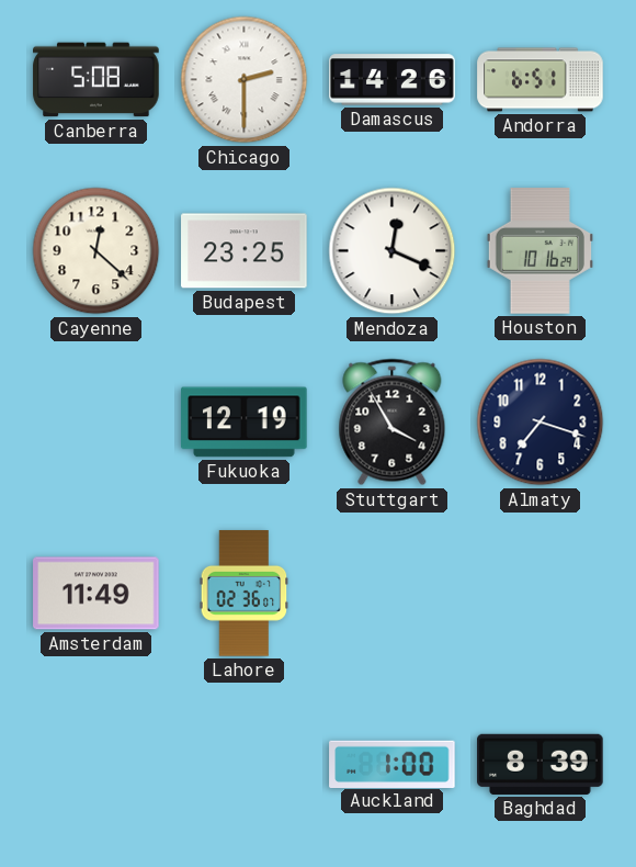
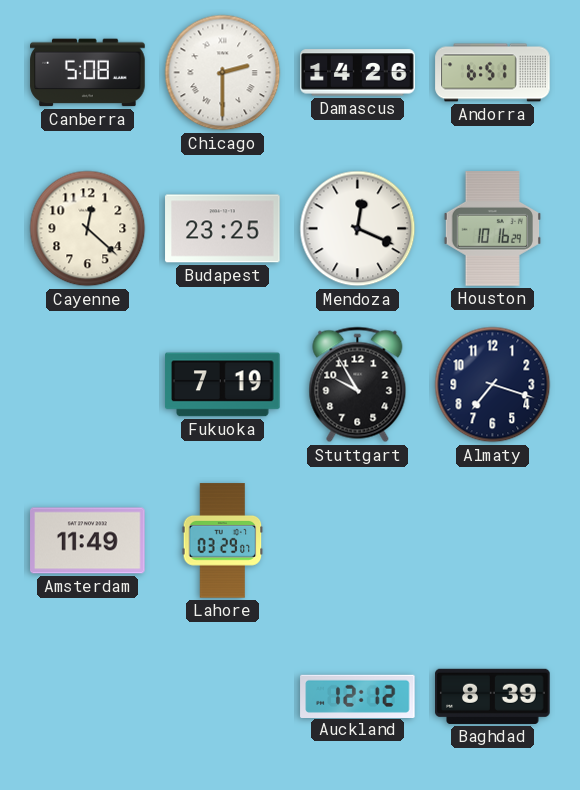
Fukuoka: 12:19 -> 7:19 (223, 385)
Stuttgart: 3:55 -> 9:55 (358, 385)
Lahore: 02:36 -> 03:29 (223, 541)
Auckland: 1:00 -> 12:12 (358, 696)
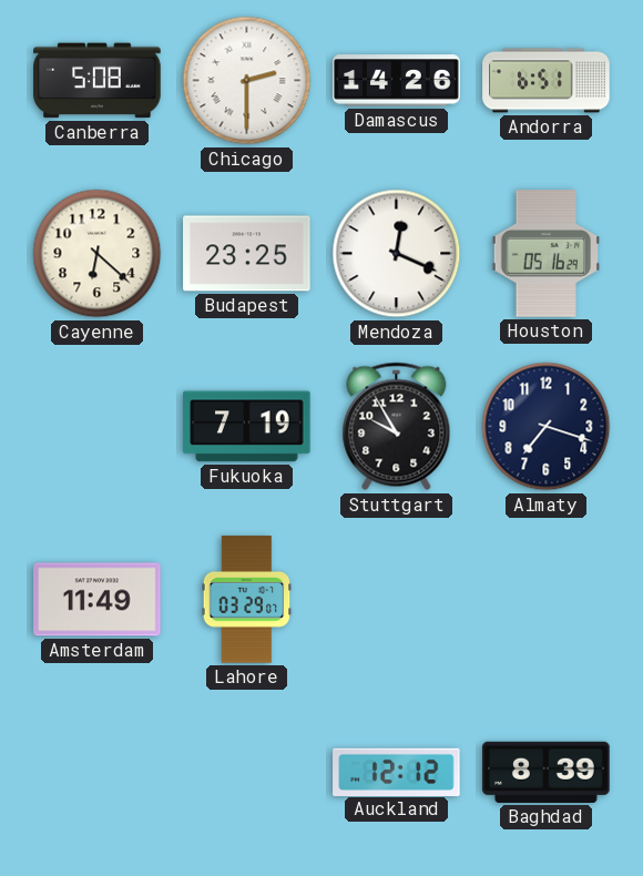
Cayenne: 12:22 -> 6:22 (98, 254)
Houston: 10:16 -> 05:16 (545, 254)
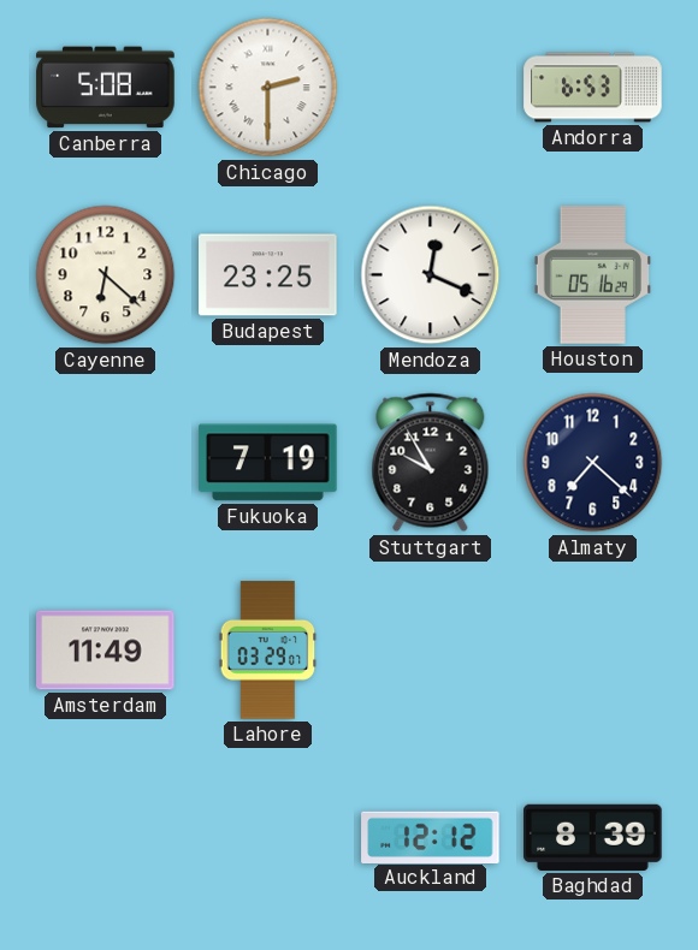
Damascus: 14:26 -> none (397, 81)
Andorra: 6:51 -> 6:53 (593, 88)
Almaty: 7:18 -> 7:22 (593, 463)
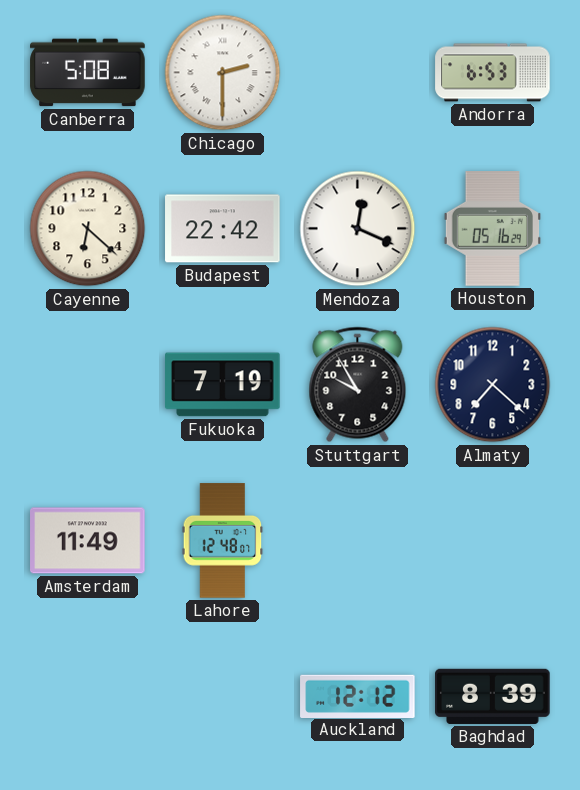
Budapest: 23:25 -> 22:42 (223, 229)
Lahore: 03:29 -> 12:48 (223, 541)
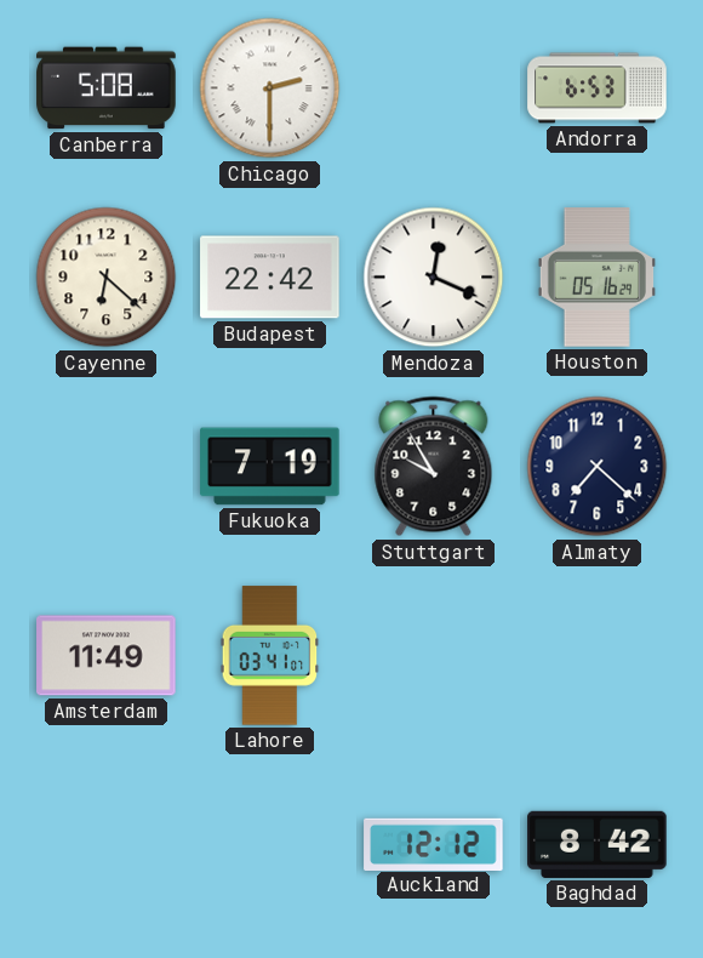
Lahore: 12:48 -> 03:41 (270, 656)
Baghdad: 8:39 -> 8:42 (598, 844)
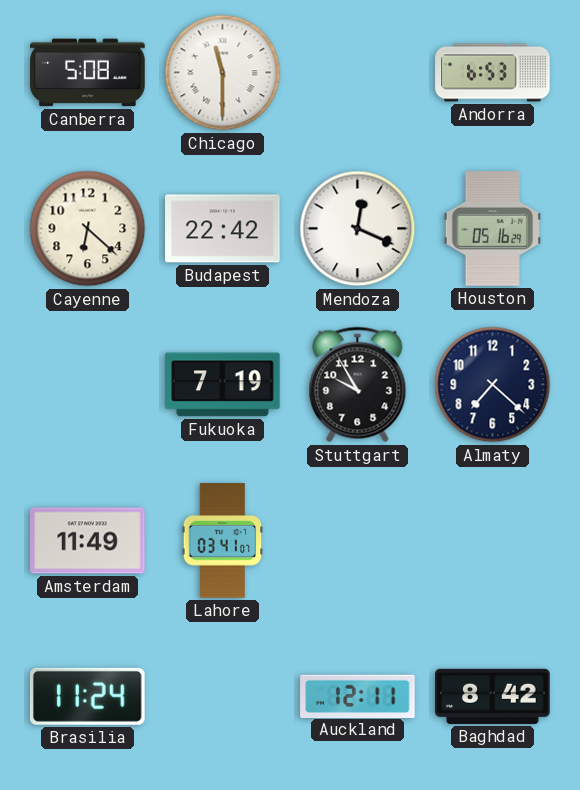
Chicago: 2:30 -> 11:30 (223, 73)
Brasilia: none -> 11:24 (87, 696)
Auckland: 12:12 -> 12:11 (358, 696)
